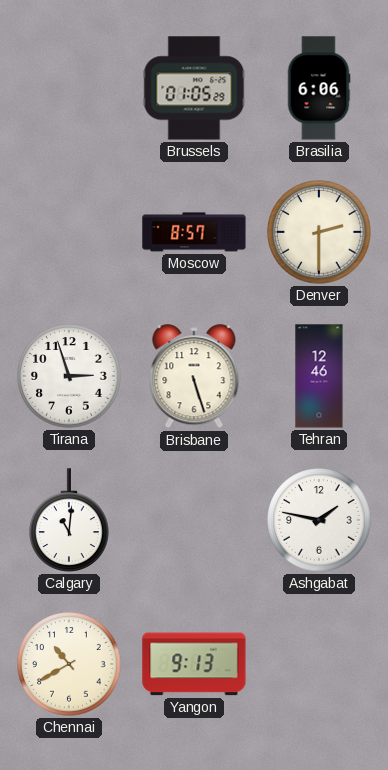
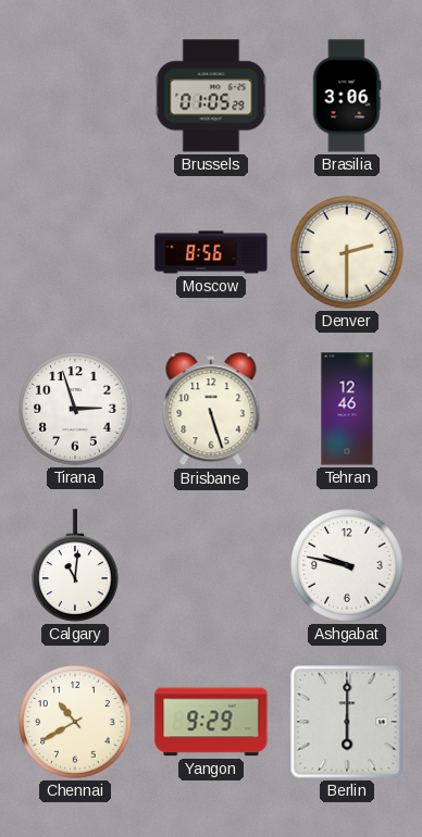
Brasilia: 6:06 -> 3:06 (347, 96)
Moscow: 8:57 -> 8:56 (211, 252)
Ashgabat: 1:47 -> 9:47 (347, 565)
Yangon: 9:13 -> 9:29 (211, 722)
Berlin: none -> 6:00 (347, 722)
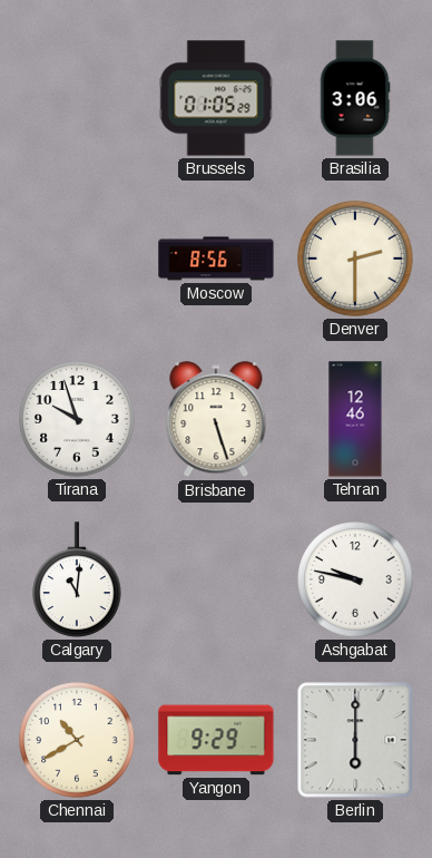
Tirana: 2:57 -> 9:57 (77, 419)
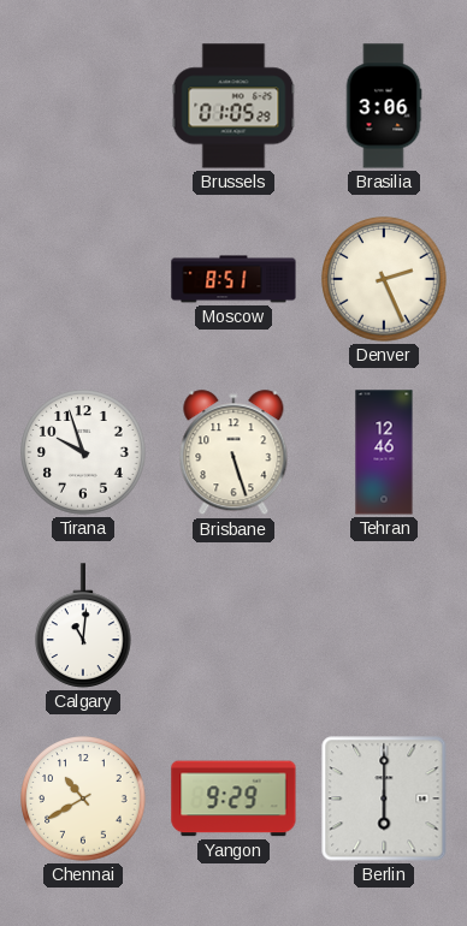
Moscow: 8:56 -> 8:51 (233, 279)
Denver: 2:30 -> 2:26 (384, 279)
Ashgabat: 9:47 -> none (355, 579)
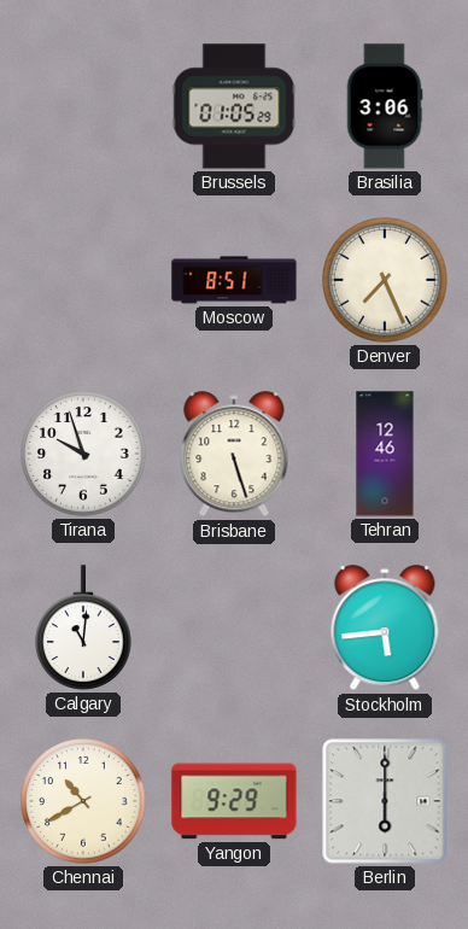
Denver: 2:26 -> 7:26 (385, 280)
Stockholm: none -> 5:44 (385, 629)
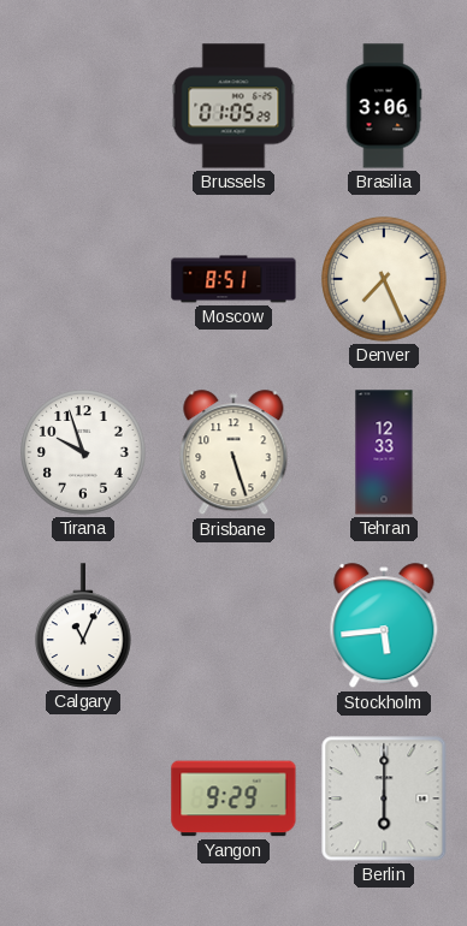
Tehran: 12:46 -> 12:33 (384, 452)
Calgary: 11:01 -> 11:04 (84, 625)
Chennai: 10:40 -> none (83, 801)
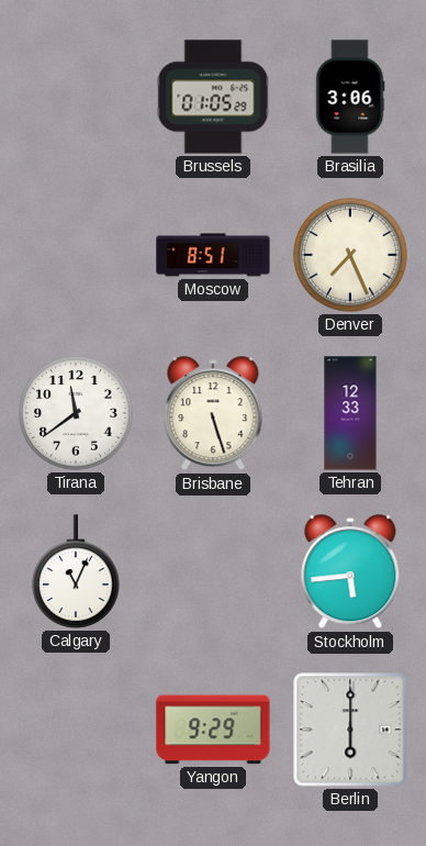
Tirana: 9:57 -> 11:39 (76, 413)
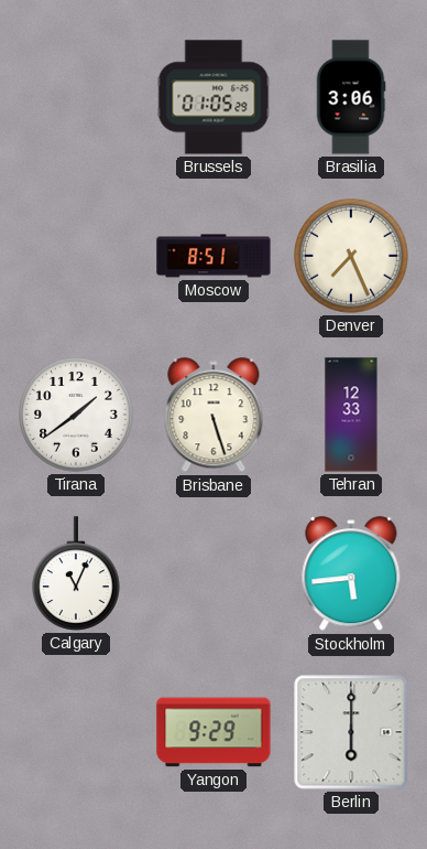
Tirana: 11:39 -> 1:39 (76, 415)
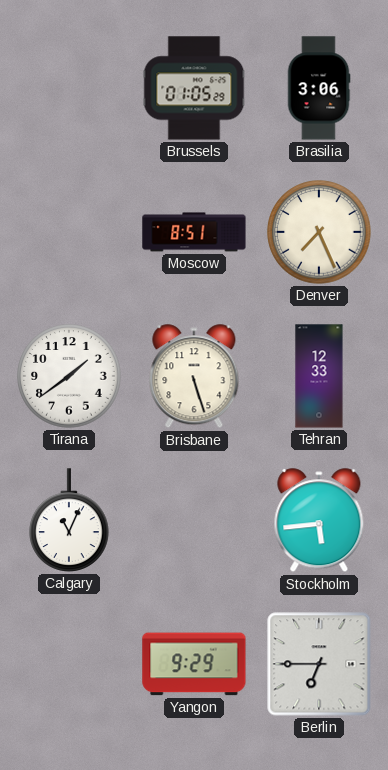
Berlin: 6:00 -> 6:45 (319, 664)
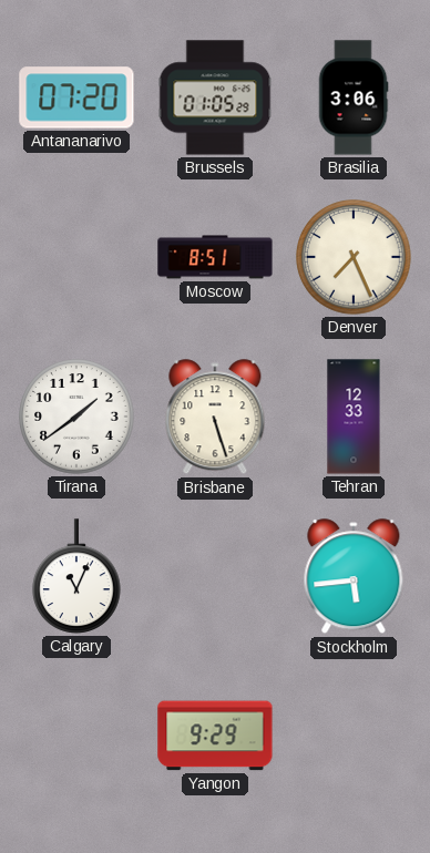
Antananarivo: none -> 07:20 (76, 97)
Berlin: 6:45 -> none (319, 664)
